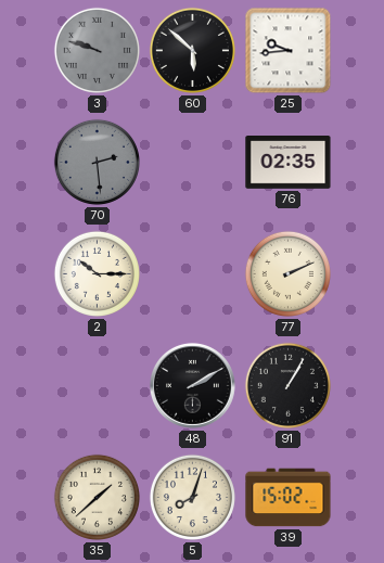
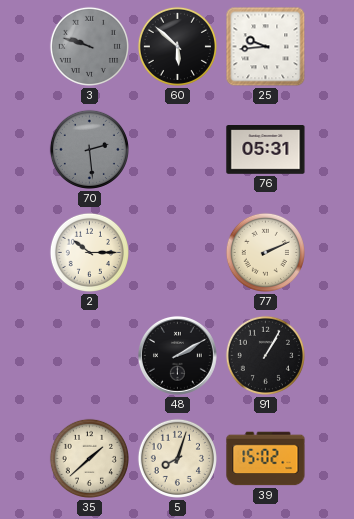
76: 02:35 -> 05:31 (266, 150)
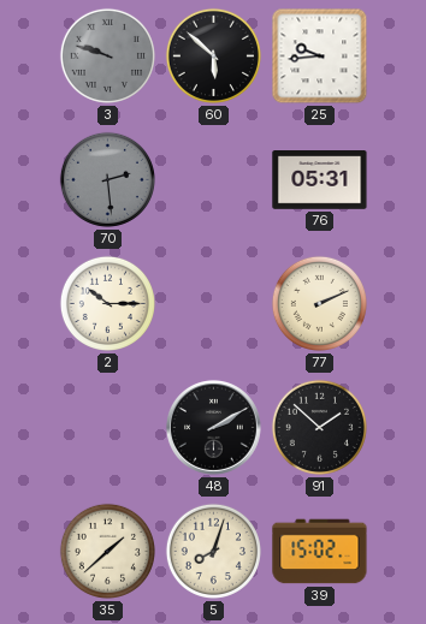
91: 1:05 -> 1:52 (319, 427)
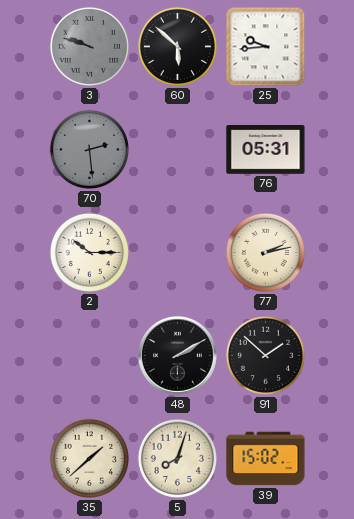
77: 2:11 -> 2:13 (265, 252)
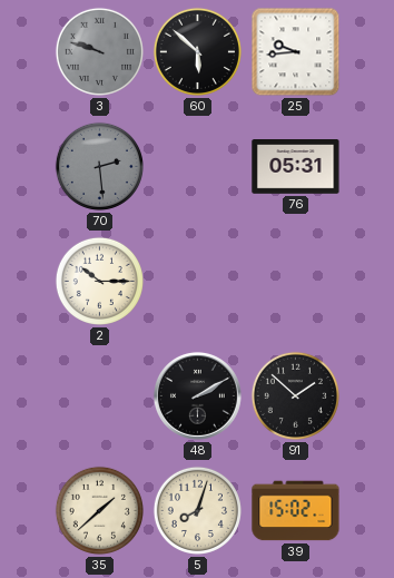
77: 2:13 -> none (265, 252)
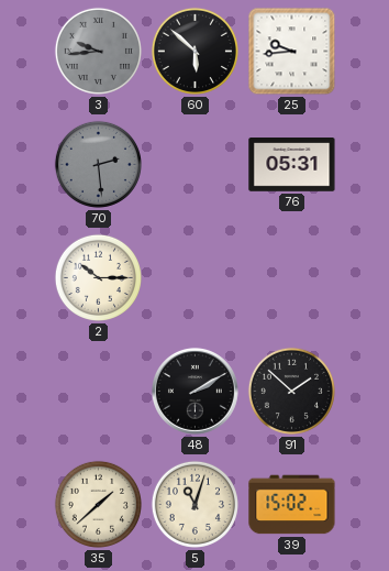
3: 9:48 -> 9:44 (98, 51)
5: 8:03 -> 11:03 (194, 504)
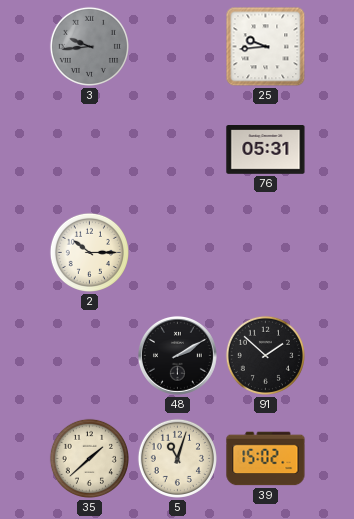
60: 5:52 -> none (194, 51)
70: 2:29 -> none (98, 164)
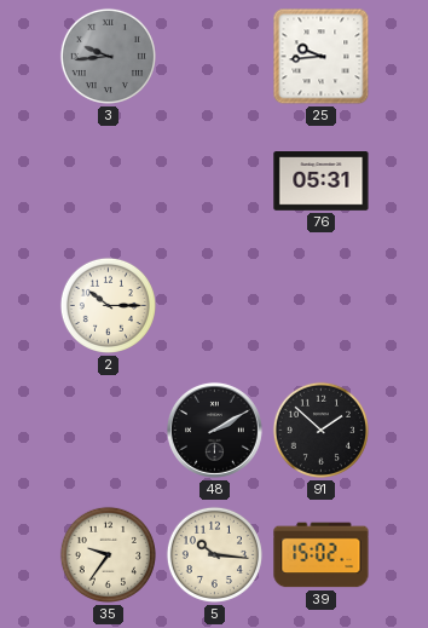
35: 1:38 -> 9:36 (108, 554)
5: 11:03 -> 10:16 (214, 554)
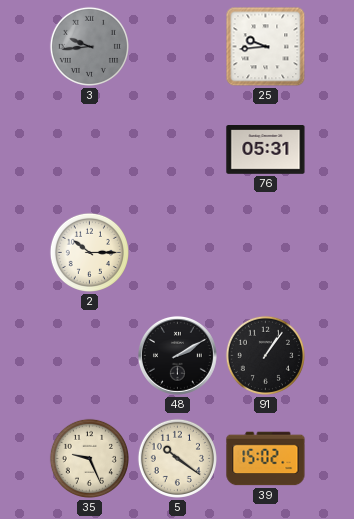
91: 1:52 -> 1:06 (265, 355)
35: 9:36 -> 9:26 (89, 458)
5: 10:16 -> 10:21 (177, 458)
